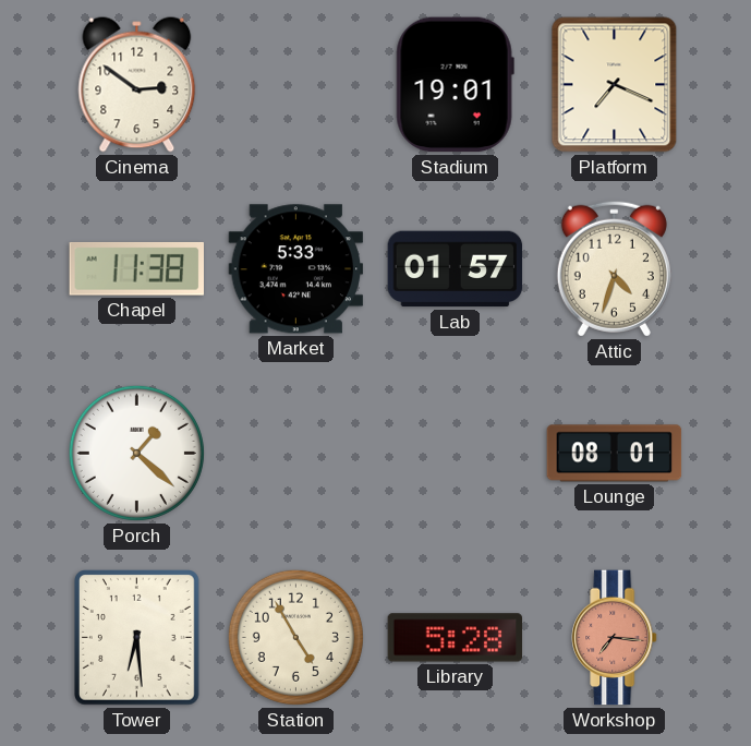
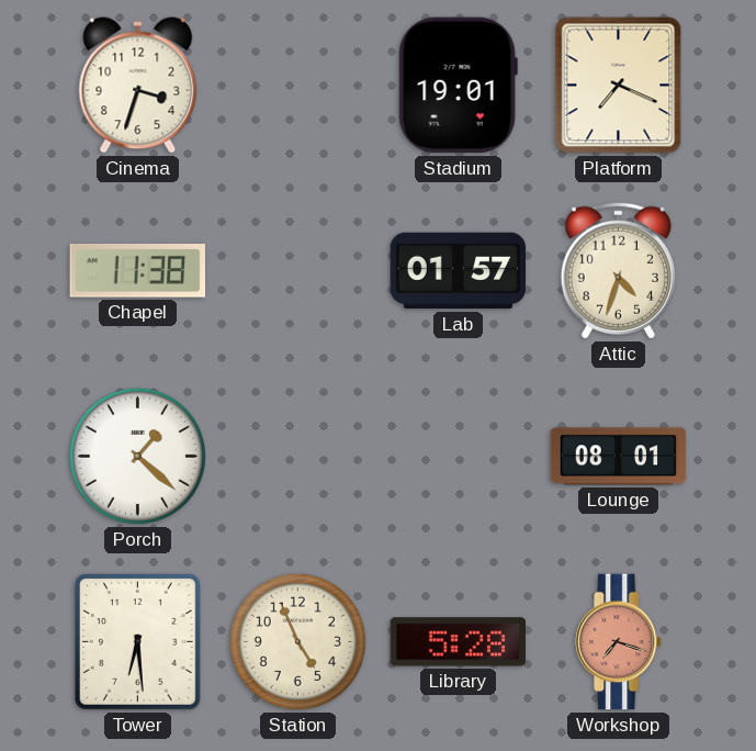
Cinema: 2:51 -> 3:33 (138, 86)
Market: 5:33 -> none (296, 269)
Station: 4:55 -> 4:56 (297, 641)
Workshop: 7:16 -> 7:18 (619, 642)
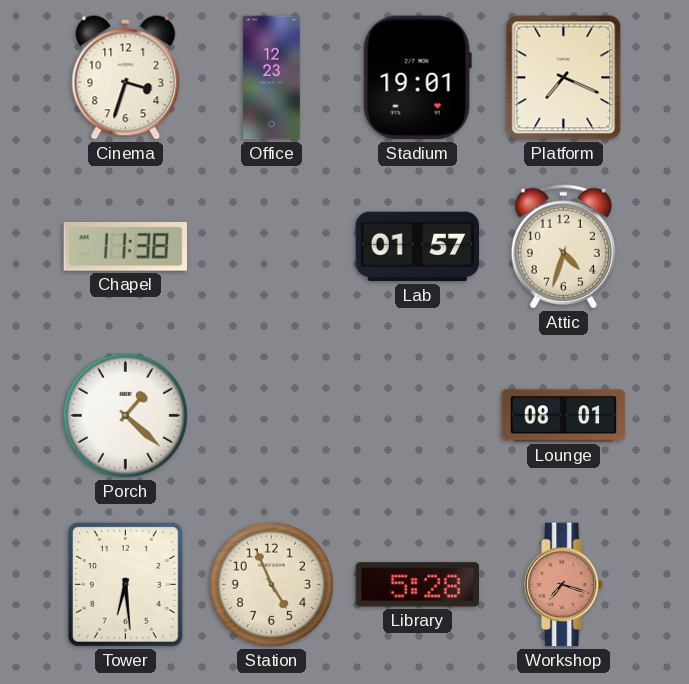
Office: none -> 12:23 (271, 78)
